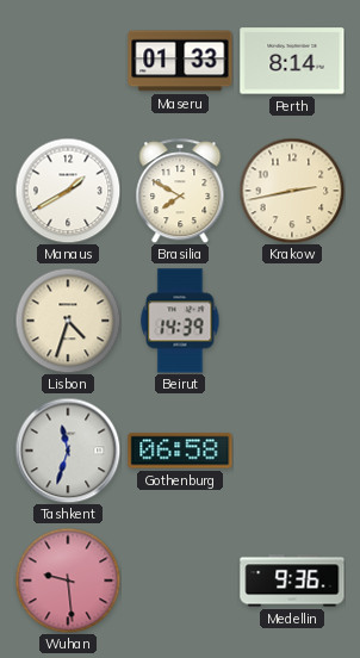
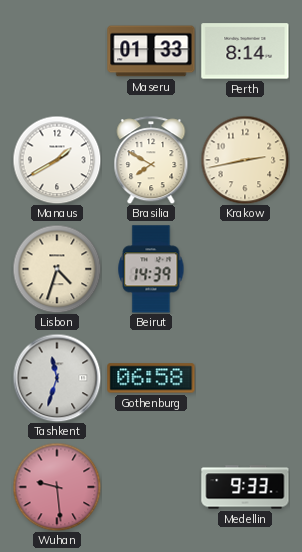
Medellin: 9:36 -> 9:33 (245, 487)
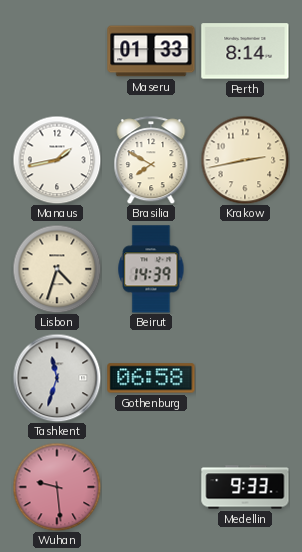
Manaus: 1:40 -> 1:43 (57, 160)
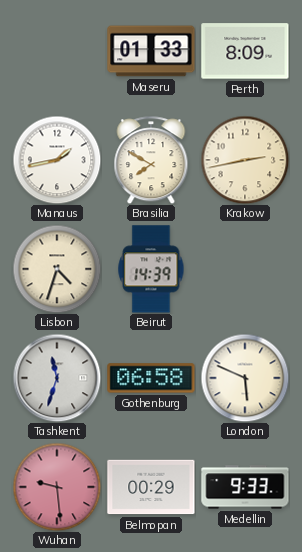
Perth: 8:14 -> 8:09 (245, 51)
London: none -> 5:49 (245, 378)
Belmopan: none -> 00:29 (151, 487)
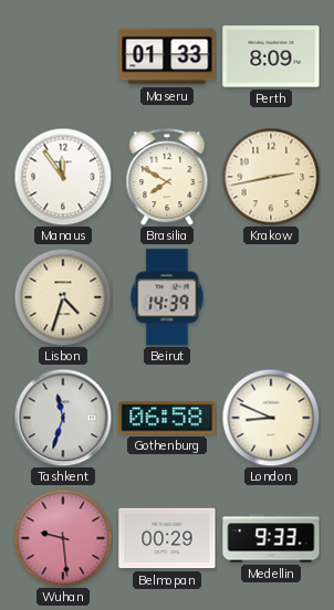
Manaus: 1:43 -> 11:54 (63, 177)
London: 5:49 -> 8:49 (271, 418)
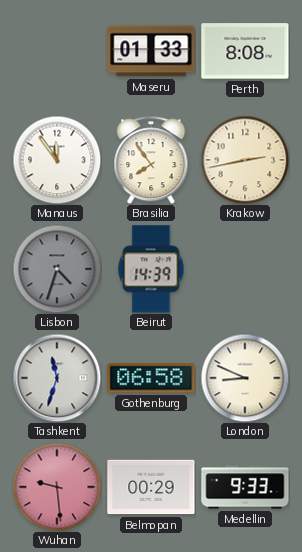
Perth: 8:09 -> 8:08 (245, 51)
Brasilia: 7:50 -> 7:54 (151, 160)
Lisbon dial: cream -> grey (57, 269)
